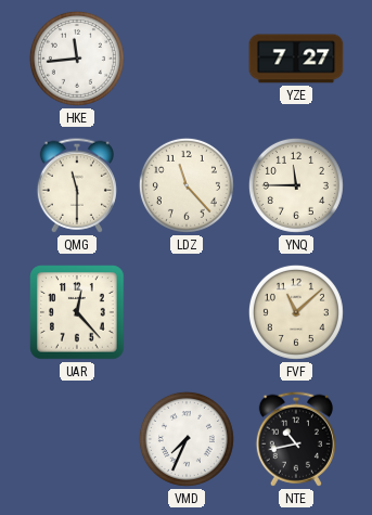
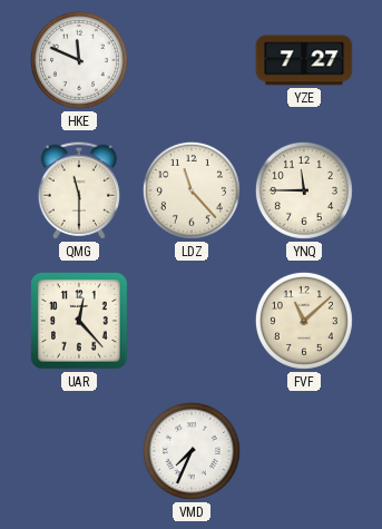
HKE: 11:44 -> 11:49 (79, 60)
NTE: 10:43 -> none (296, 439)
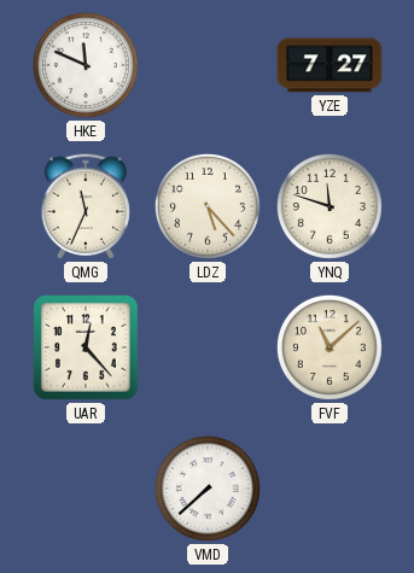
QMG: 11:30 -> 11:34 (86, 206)
LDZ: 11:23 -> 5:23 (208, 206)
YNQ: 11:45 -> 11:48 (330, 206)
VMD: 7:34 -> 7:38 (208, 489)
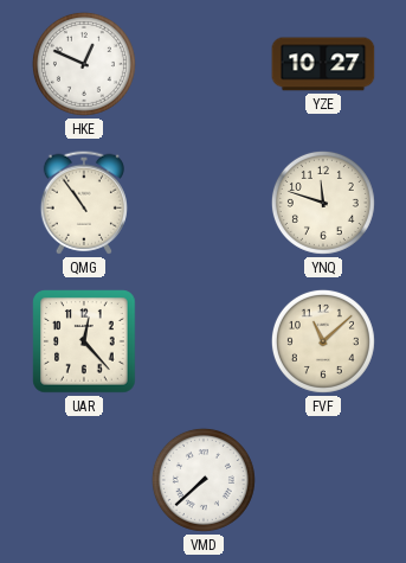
HKE: 11:49 -> 12:49 (84, 64)
YZE: 7:27 -> 10:27 (323, 64)
QMG: 11:34 -> 10:54 (84, 203)
LDZ: 5:23 -> none (208, 206)
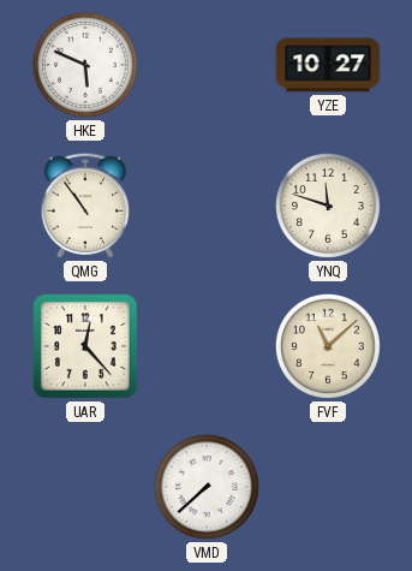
HKE: 12:49 -> 5:49 (85, 65)
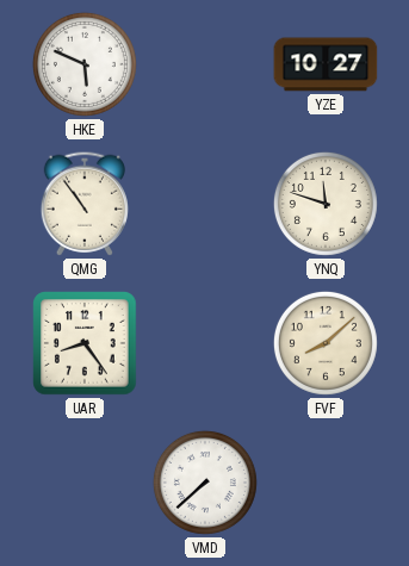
UAR: 12:23 -> 8:24 (85, 343)
FVF: 11:08 -> 8:08 (326, 343)
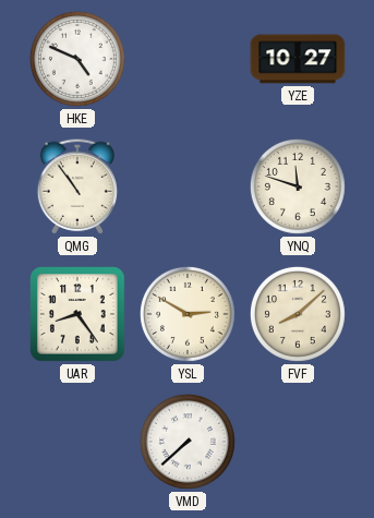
HKE: 5:49 -> 4:49 (77, 59)
YSL: none -> 2:50 (188, 314)
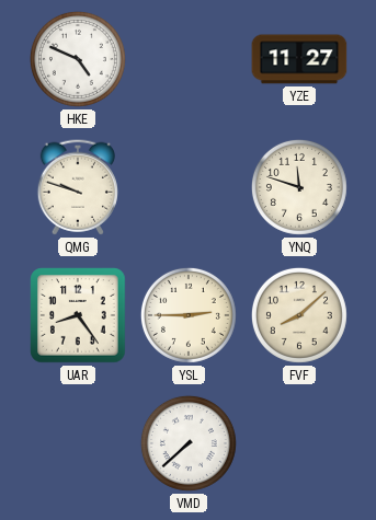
YZE: 10:27 -> 11:27 (299, 59)
QMG: 10:54 -> 9:48 (78, 187)
YSL: 2:50 -> 2:45 (189, 315)
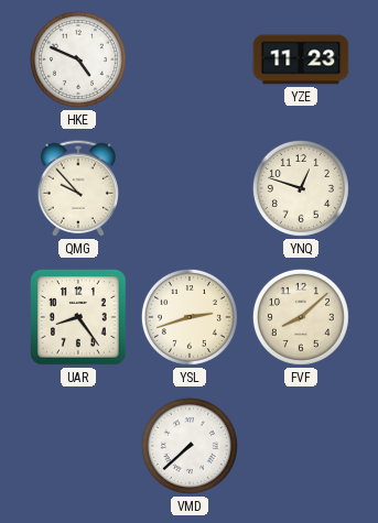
YZE: 11:27 -> 11:23 (301, 59)
QMG: 9:48 -> 9:53 (78, 188)
YNQ: 11:48 -> 12:48 (301, 188)
YSL: 2:45 -> 2:42 (190, 317)
